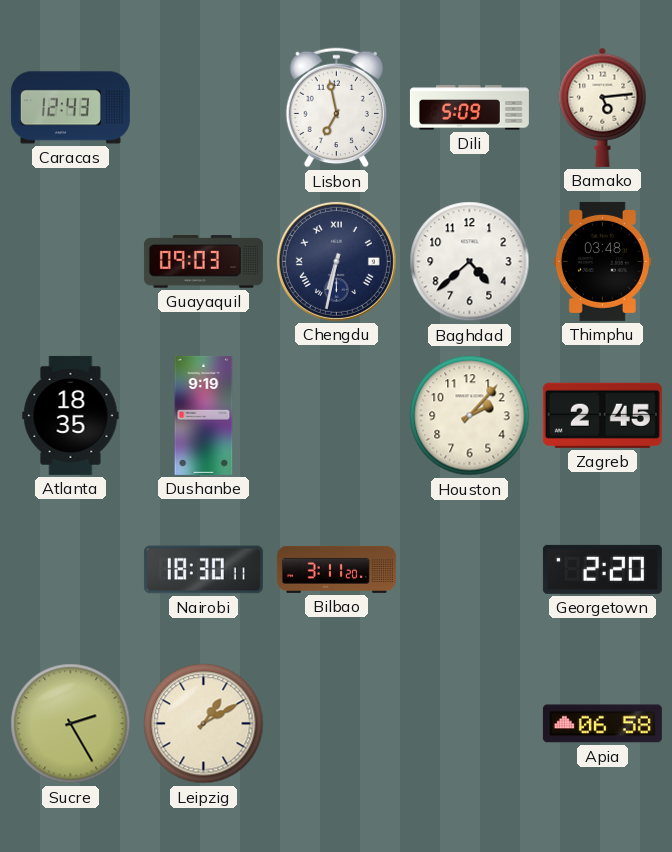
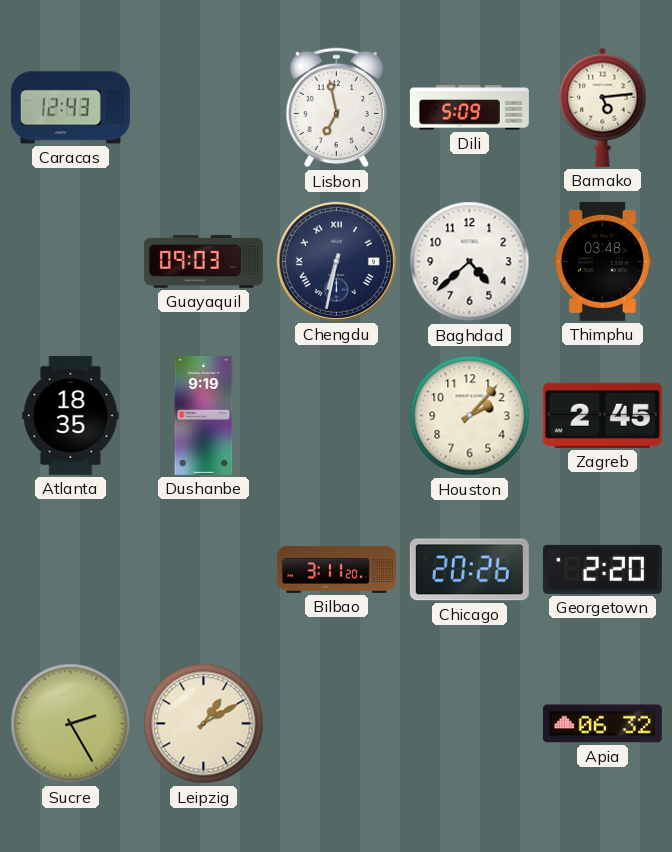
Nairobi: 18:30 -> none (203, 570)
Chicago: none -> 20:26 (469, 570)
Apia: 06:58 -> 06:32 (602, 724)
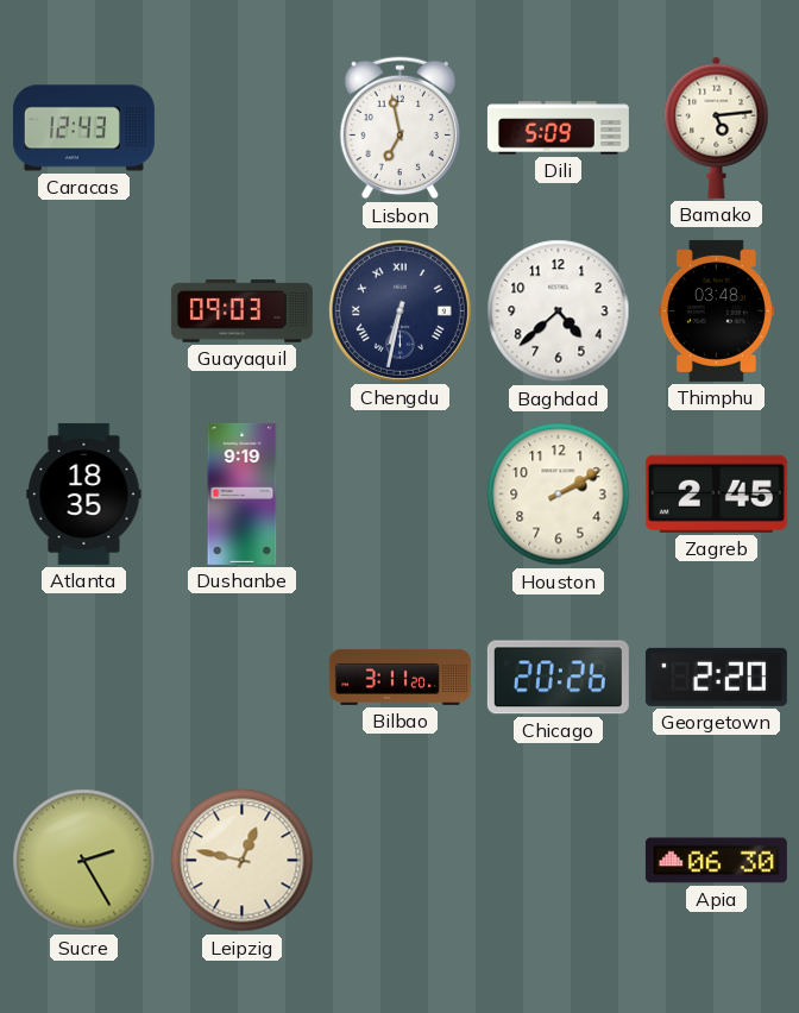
Houston: 2:07 -> 2:10 (559, 495)
Leipzig: 1:10 -> 12:47 (243, 861)
Apia: 06:32 -> 06:30 (716, 861)
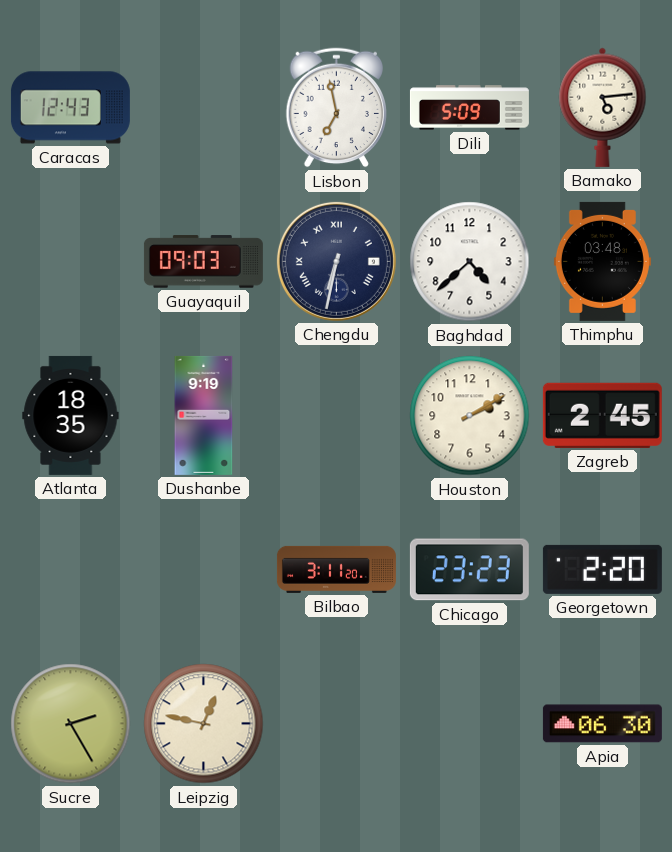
Chicago: 20:26 -> 23:23 (469, 570)
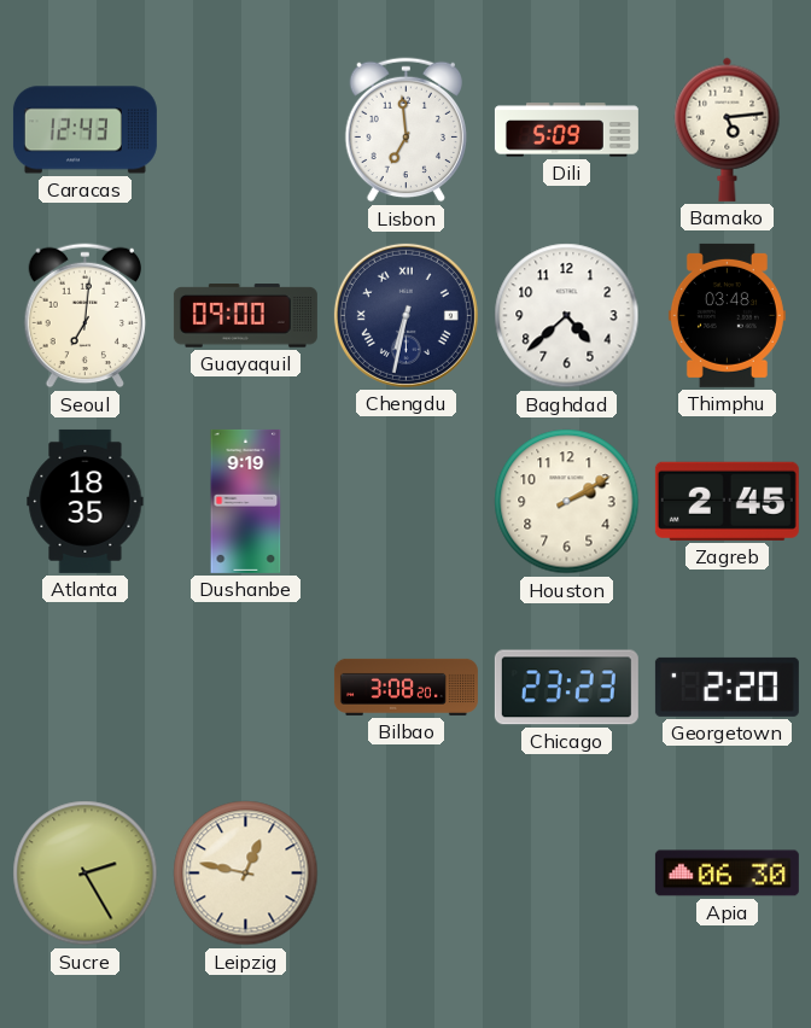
Lisbon: 6:58 -> 6:59 (405, 130)
Seoul: none -> 7:01 (84, 316)
Guayaquil: 09:03 -> 09:00 (245, 316)
Bilbao: 3:11 -> 3:08 (405, 687)
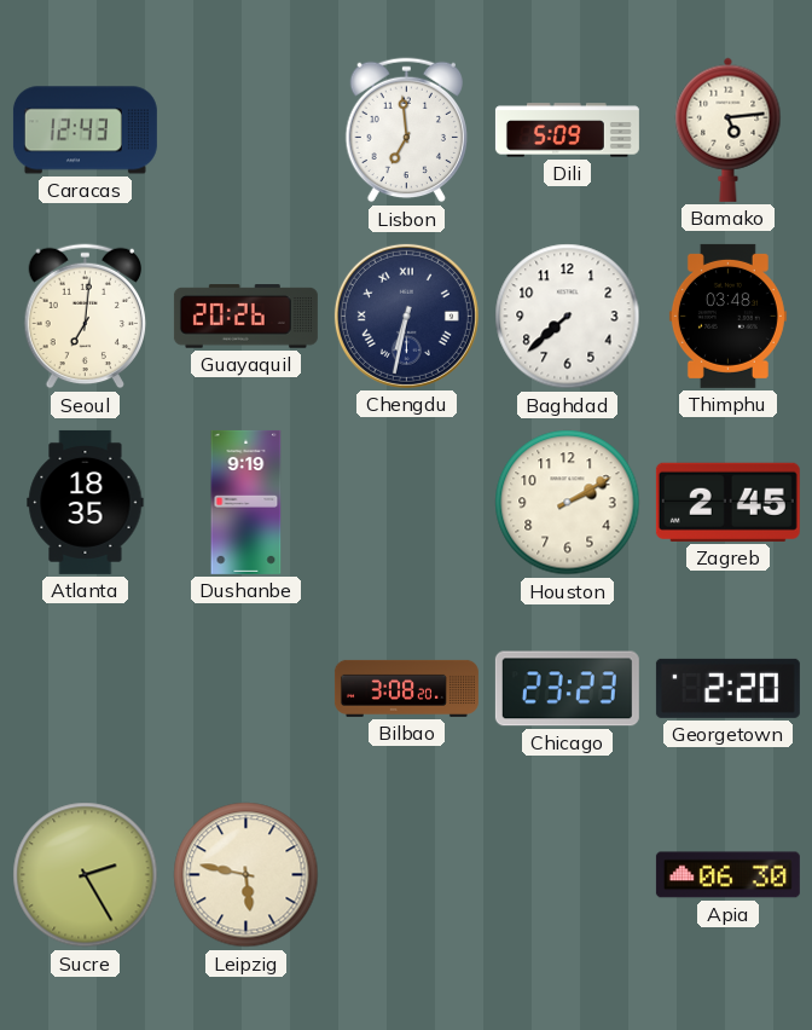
Guayaquil: 09:00 -> 20:26 (245, 317)
Baghdad: 4:38 -> 7:38 (568, 317)
Leipzig: 12:47 -> 5:47 (246, 875)
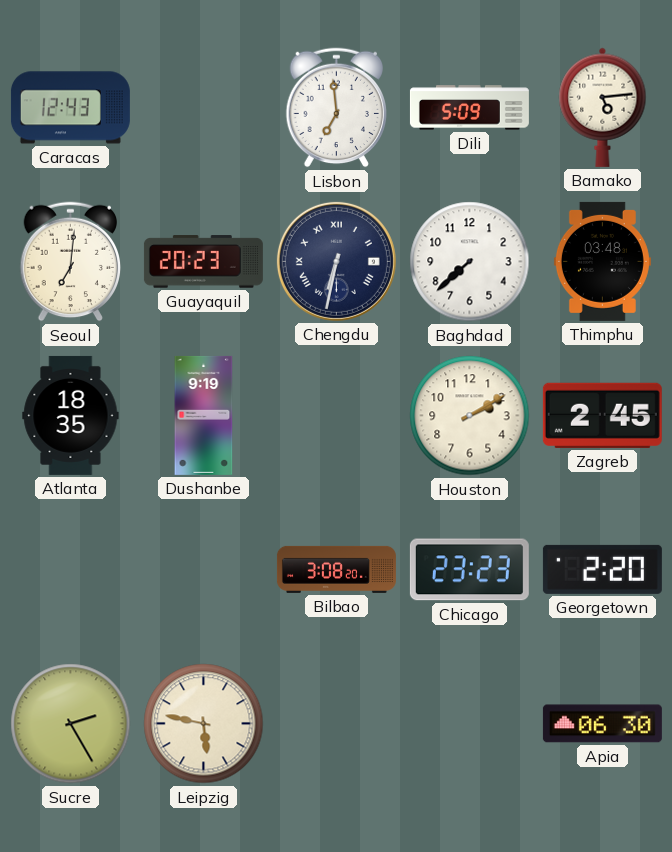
Guayaquil: 20:26 -> 20:23 (203, 262)
